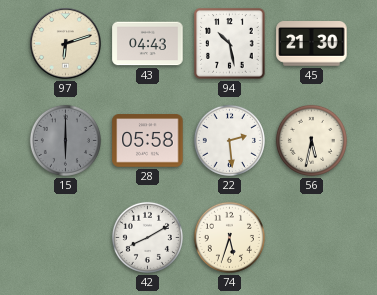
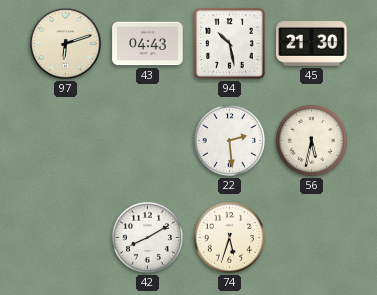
15: 6:00 -> none (65, 140)
28: 05:58 -> none (148, 141)
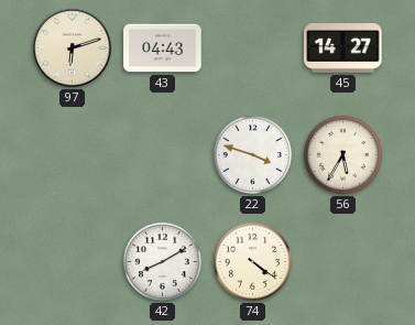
94: 10:28 -> none (230, 44)
45: 21:30 -> 14:27 (343, 48)
22: 2:29 -> 3:48 (252, 154)
56: 5:32 -> 5:35 (342, 154)
74: 5:33 -> 4:21 (252, 261)
